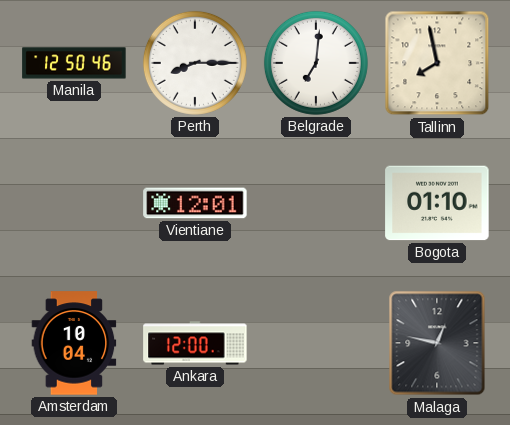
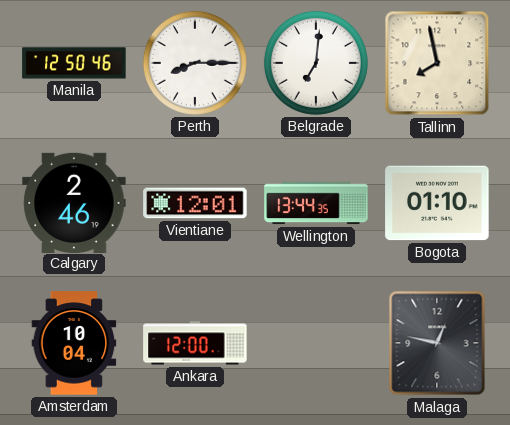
Calgary: none -> 2:46 (74, 202)
Wellington: none -> 13:44 (316, 203)
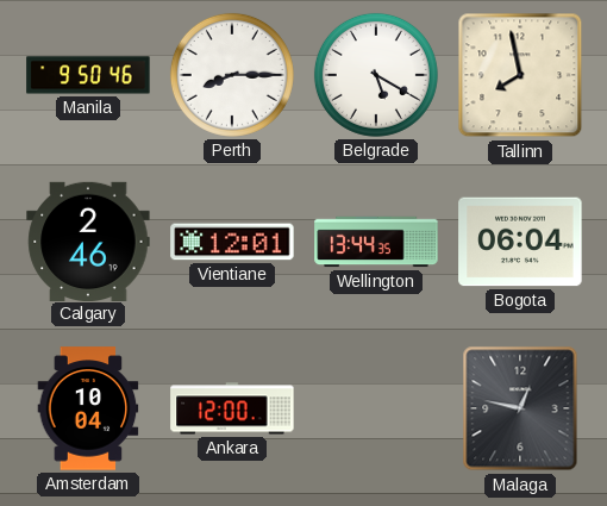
Manila: 12:50 -> 9:50 (88, 75)
Belgrade: 7:01 -> 5:20 (376, 75)
Bogota: 01:10 -> 06:04 (520, 242)
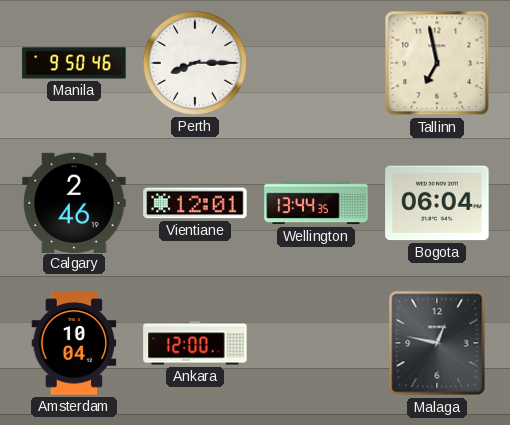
Belgrade: 5:20 -> none (376, 75)
Tallinn: 7:58 -> 6:58 (437, 63)
